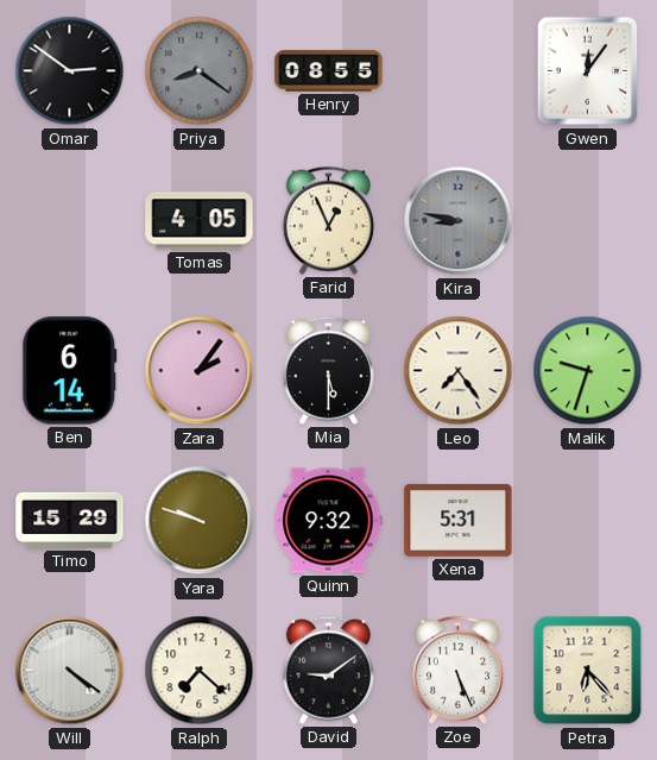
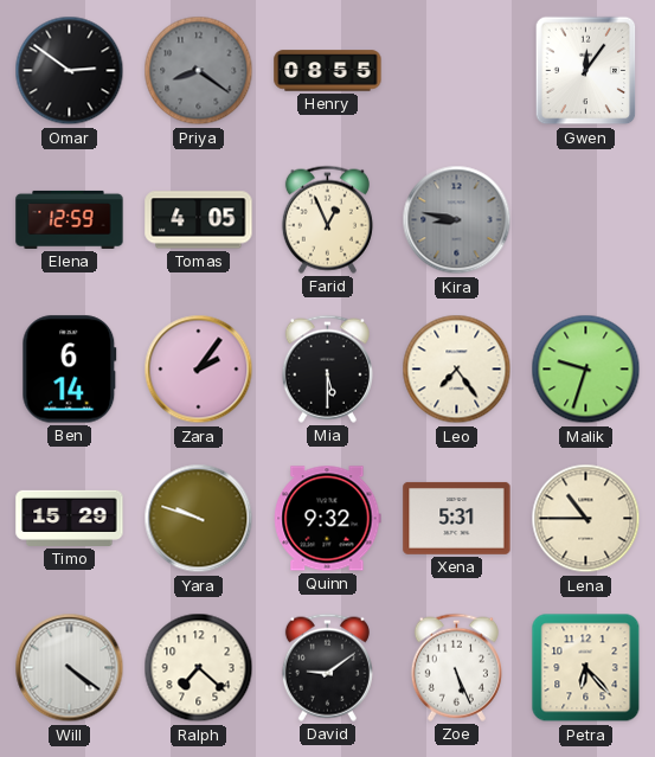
Elena: none -> 12:59 (70, 219)
Lena: none -> 10:45 (586, 519)
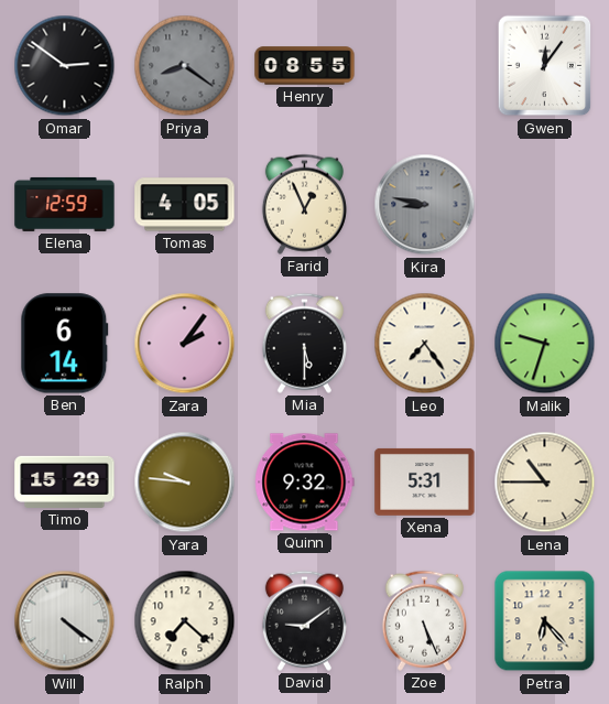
Yara: 9:48 -> 9:46 (185, 483)
